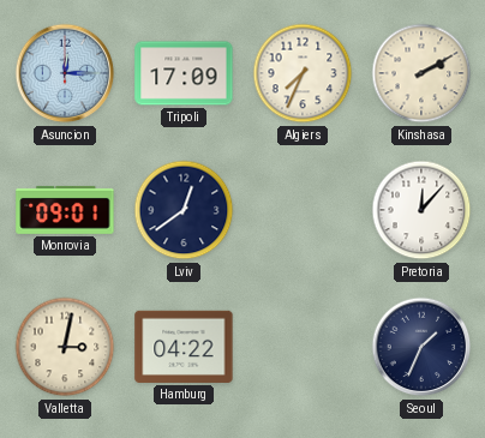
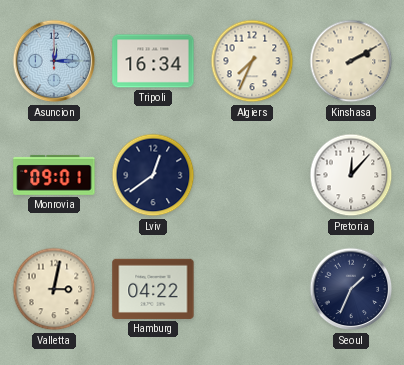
Tripoli: 17:09 -> 16:34 (153, 61)
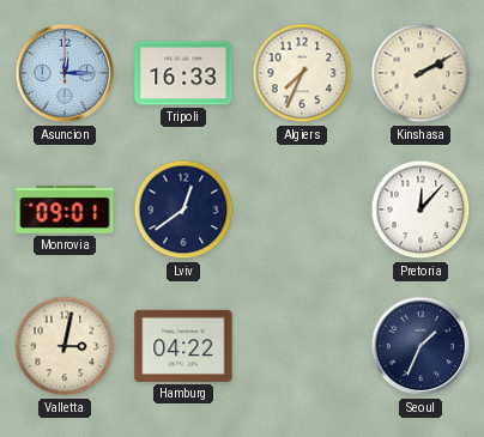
Tripoli: 16:34 -> 16:33 (183, 73)
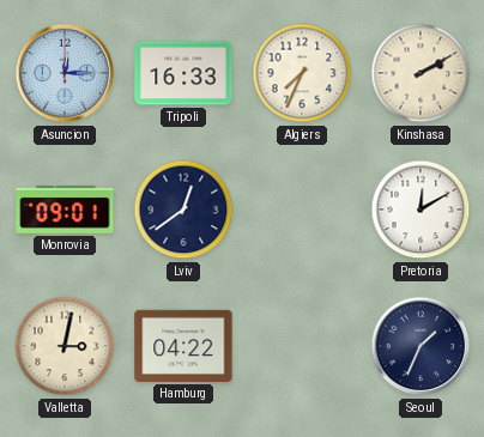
Pretoria: 12:07 -> 12:10 (421, 210)
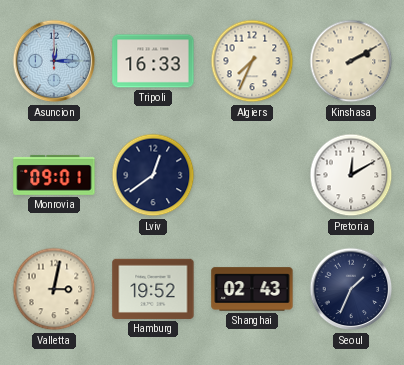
Hamburg: 04:22 -> 19:52 (153, 289)
Shanghai: none -> 02:43 (252, 289)
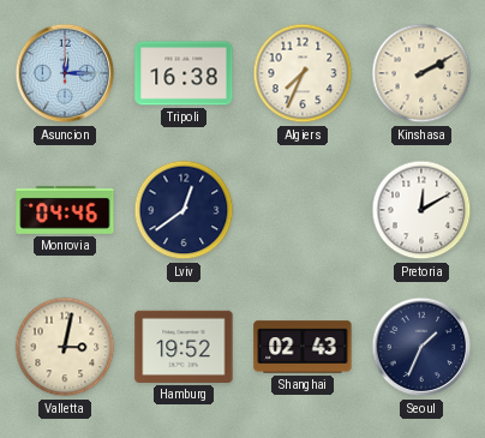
Tripoli: 16:33 -> 16:38 (184, 73)
Monrovia: 09:01 -> 04:46 (65, 210)
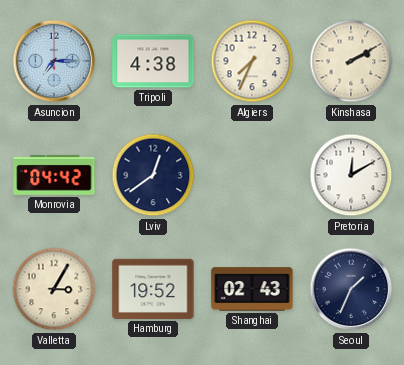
Asuncion: 12:15 -> 7:15 (54, 61)
Tripoli: 16:38 -> 4:38 (153, 61)
Monrovia: 04:46 -> 04:42 (54, 175)
Valletta: 3:02 -> 3:05 (54, 289)
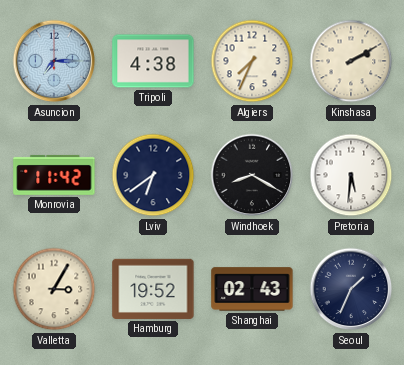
Monrovia: 04:42 -> 11:42 (54, 175)
Lviv: 12:39 -> 6:39 (153, 175)
Windhoek: none -> 8:20 (252, 175)
Pretoria: 12:10 -> 5:31 (351, 175)
